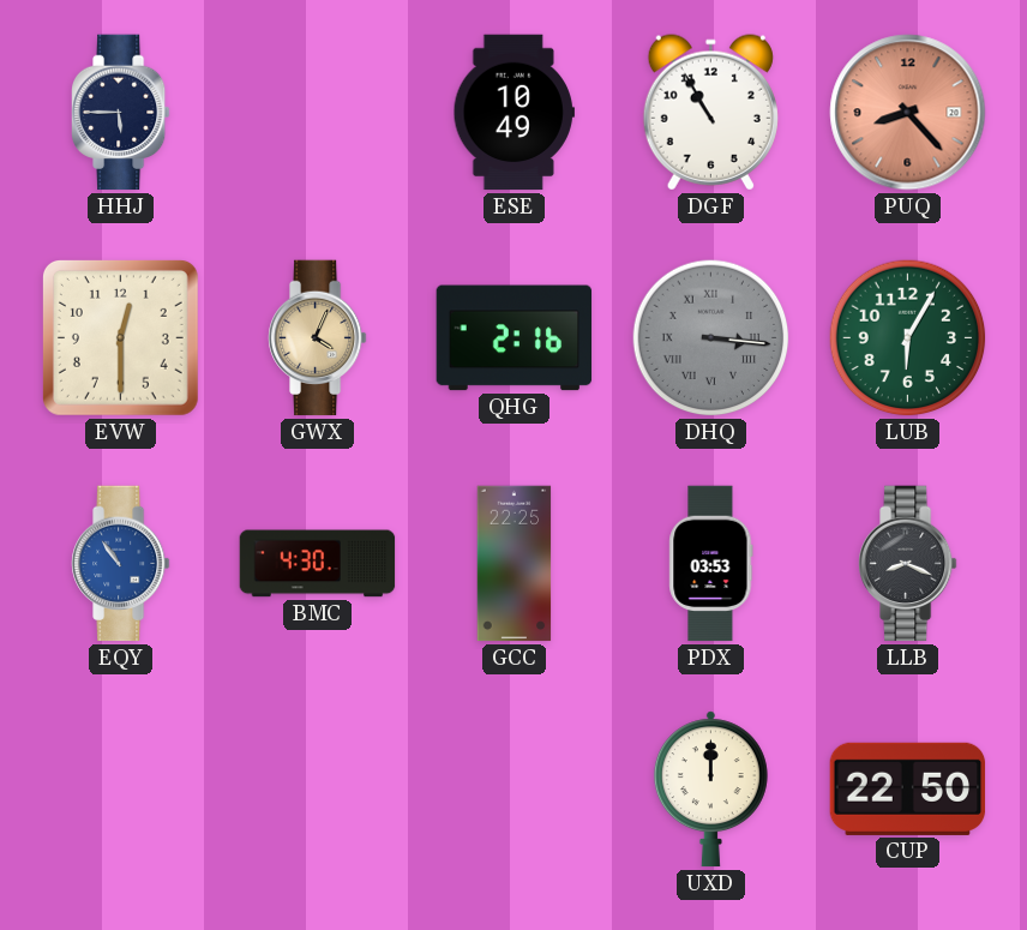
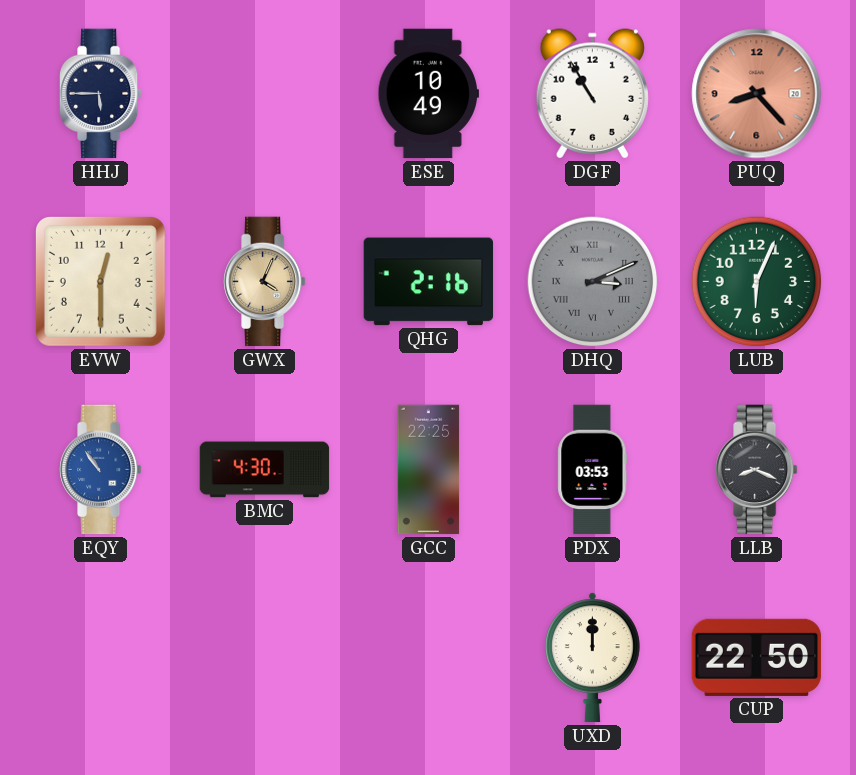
DHQ: 3:16 -> 3:11 (593, 282)
LUB: 6:05 -> 6:04 (757, 282)
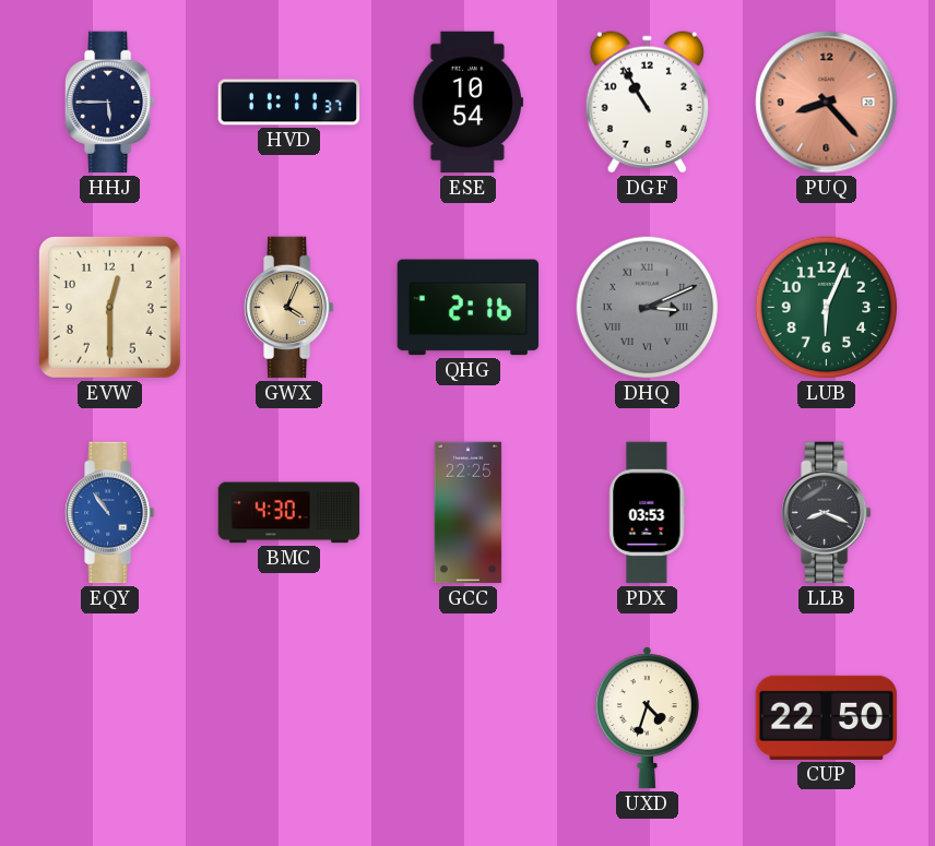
HVD: none -> 11:11 (289, 103)
ESE: 10:49 -> 10:54 (467, 103)
UXD: 12:00 -> 4:33 (647, 718)
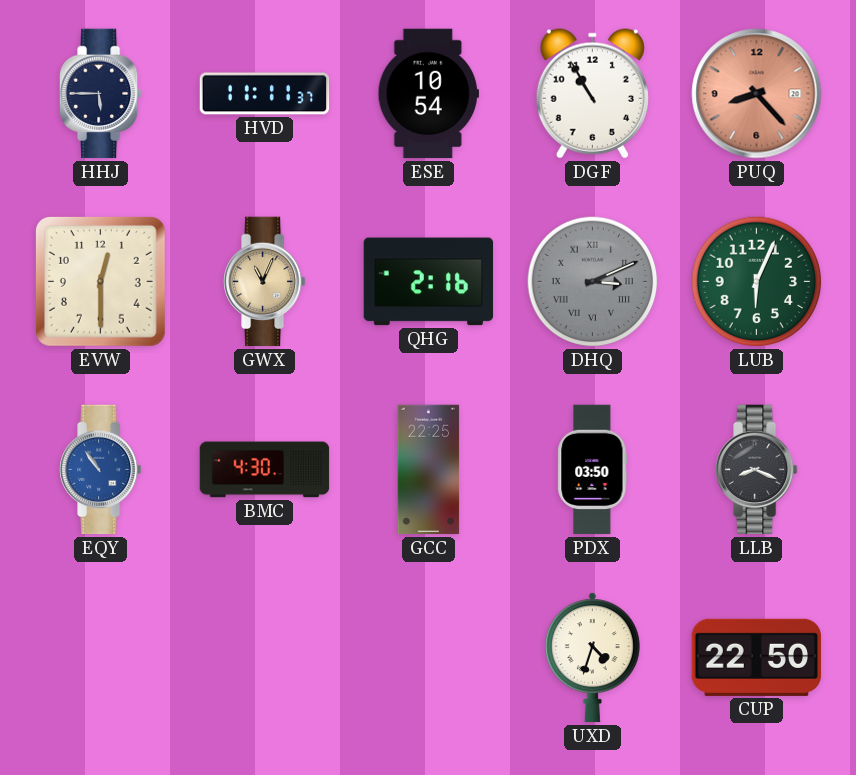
GWX: 4:04 -> 11:04 (265, 282)
PDX: 03:53 -> 03:50 (593, 470)
